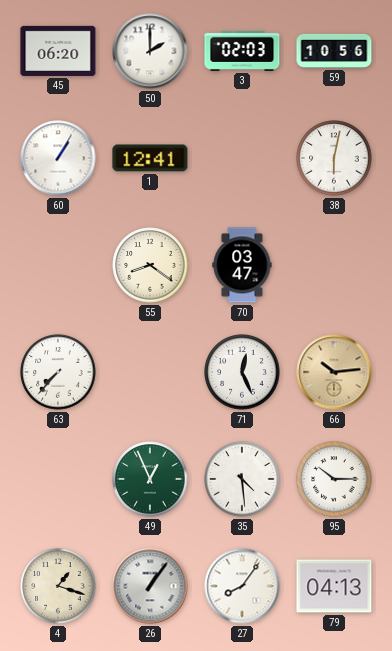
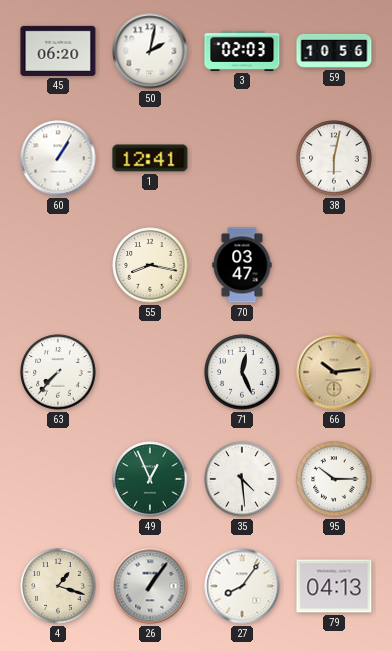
50: 2:00 -> 2:02 (150, 51)
55: 8:21 -> 8:17 (150, 265)
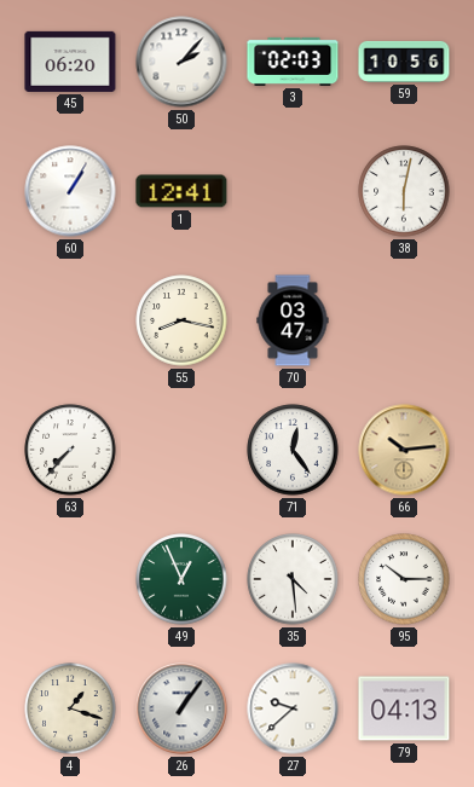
50: 2:02 -> 2:07 (181, 62)
71: 12:26 -> 12:24 (293, 450)
27: 8:06 -> 9:38 (293, 708)
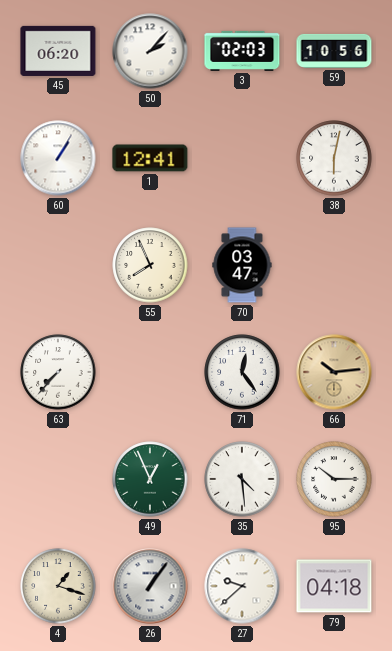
55: 8:17 -> 7:56 (150, 265)
79: 04:13 -> 04:18 (334, 586)
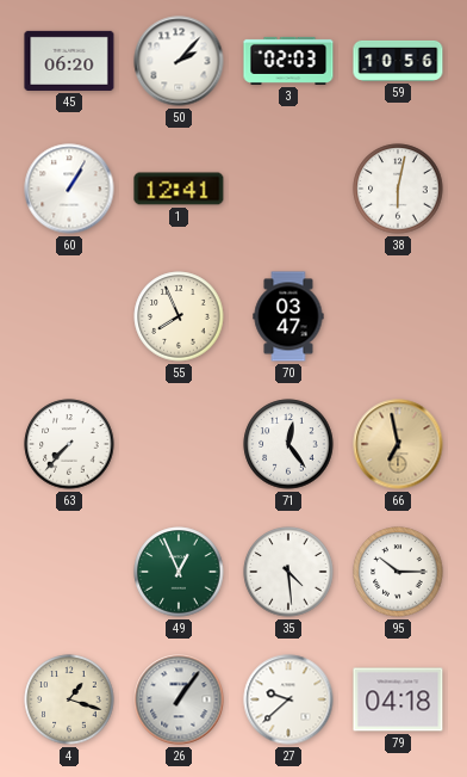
66: 10:14 -> 6:58 (398, 444)
